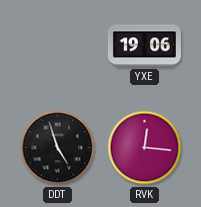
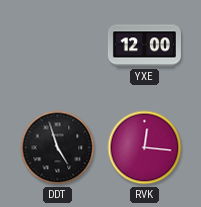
YXE: 19:06 -> 12:00 (144, 46)
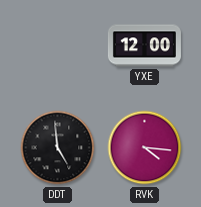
DDT: 4:57 -> 4:59 (58, 148)
RVK: 12:16 -> 4:16 (145, 148)
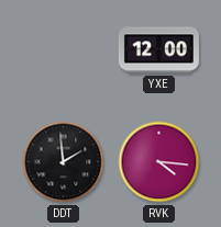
DDT: 4:59 -> 1:59 (64, 162)
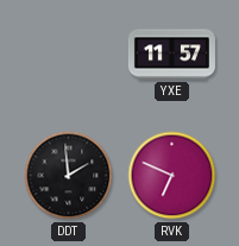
YXE: 12:00 -> 11:57 (171, 55)
RVK: 4:16 -> 6:49 (172, 176)
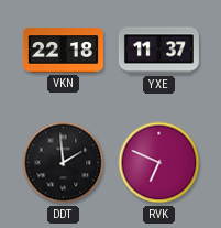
VKN: none -> 22:18 (63, 51)
YXE: 11:57 -> 11:37 (158, 51)
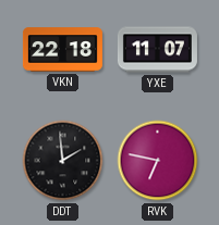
YXE: 11:37 -> 11:07 (157, 50)
RVK: 6:49 -> 6:47 (158, 161)
